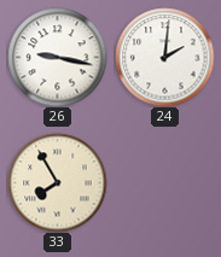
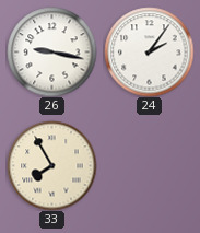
24: 2:01 -> 2:06 (149, 51)
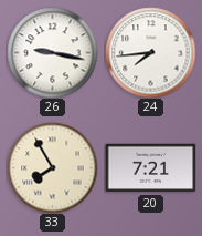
24: 2:06 -> 7:44 (150, 52)
20: none -> 7:21 (150, 168)
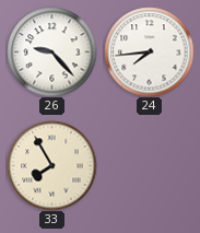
26: 9:17 -> 9:23 (51, 51)
20: 7:21 -> none (150, 168)
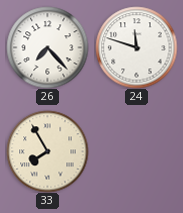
26: 9:23 -> 7:23 (47, 47)
24: 7:44 -> 11:48 (136, 47)
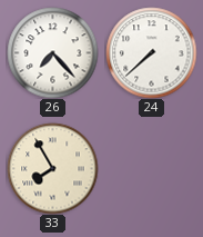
24: 11:48 -> 7:38 (151, 52)
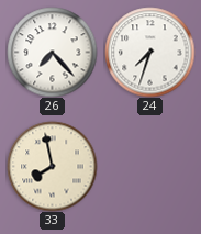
24: 7:38 -> 7:33 (149, 52)
33: 7:55 -> 7:58 (52, 166)
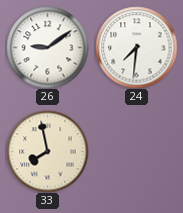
26: 7:23 -> 9:09 (47, 47)
24: 7:33 -> 7:31 (136, 47)
